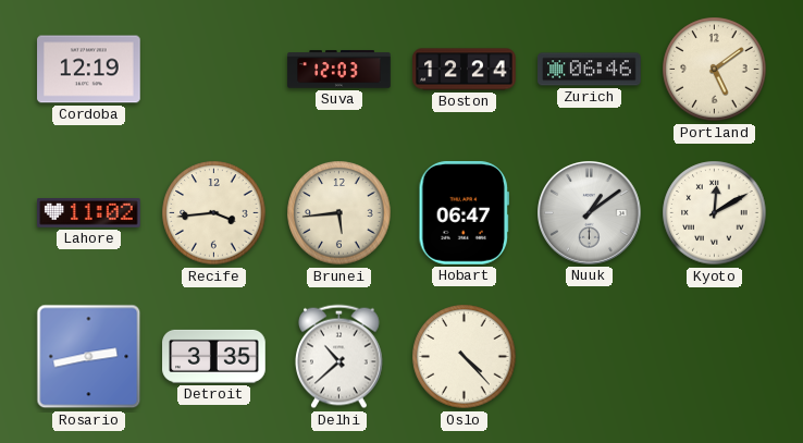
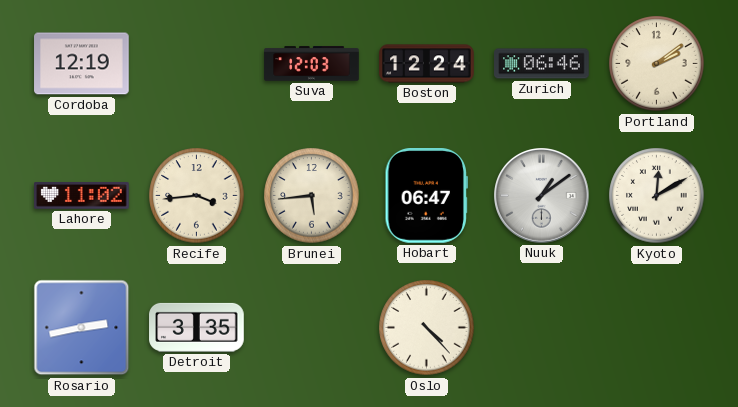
Portland: 5:09 -> 2:09 (657, 64)
Delhi: 10:38 -> none (339, 357)
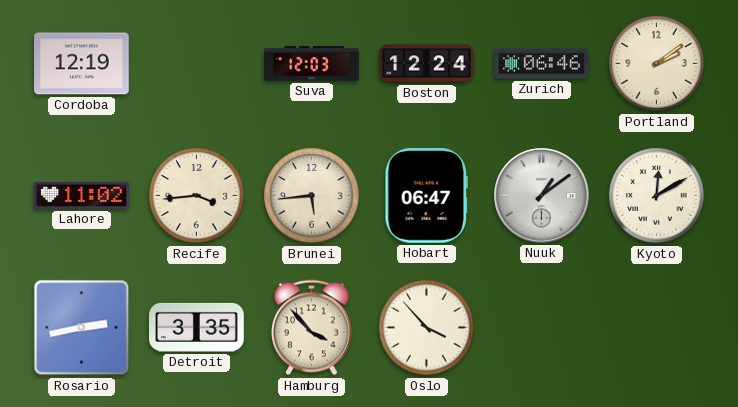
Hamburg: none -> 3:53 (312, 328)
Oslo: 4:23 -> 3:53 (427, 328)
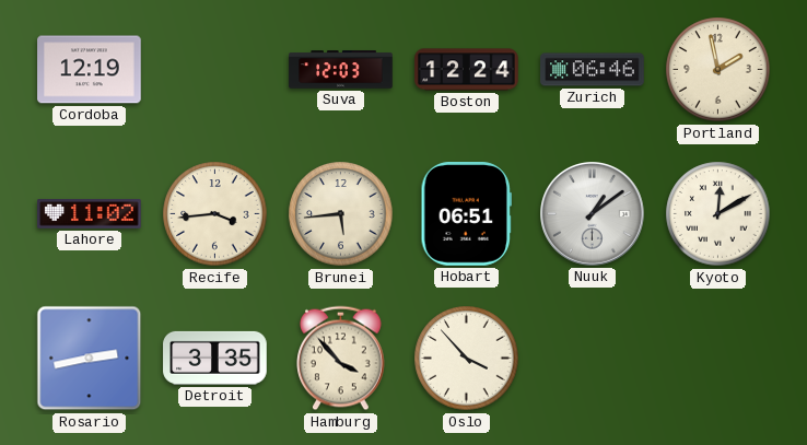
Portland: 2:09 -> 1:58 (718, 70)
Hobart: 06:47 -> 06:51 (466, 214)
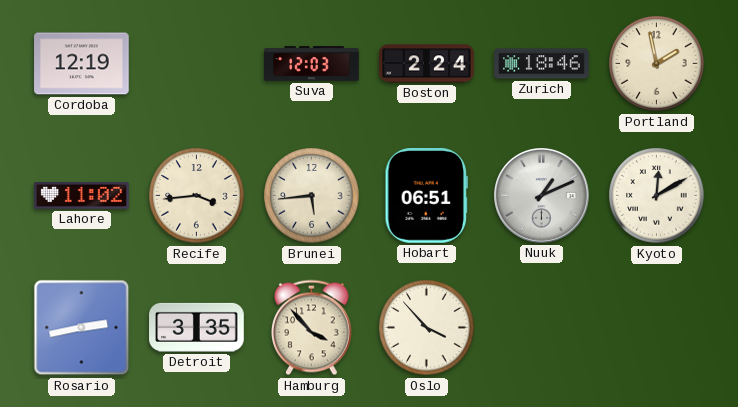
Boston: 12:24 -> 2:24 (427, 64)
Zurich: 06:46 -> 18:46 (542, 64)
Nuuk: 1:09 -> 1:11 (542, 196)
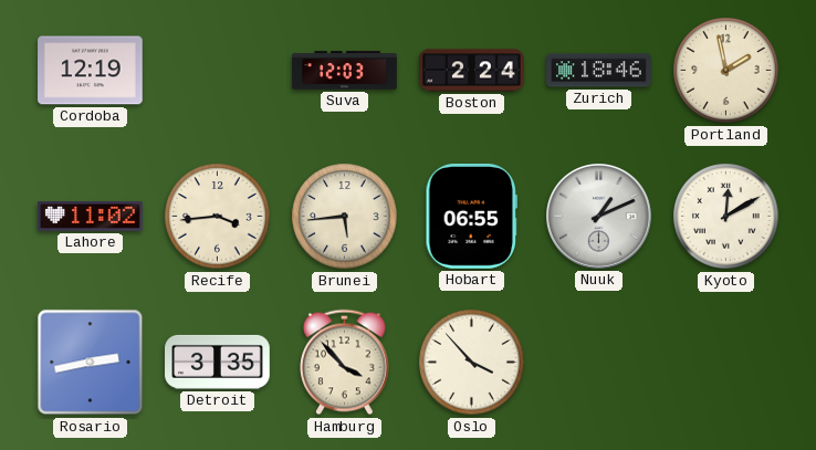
Hobart: 06:51 -> 06:55 (471, 217)
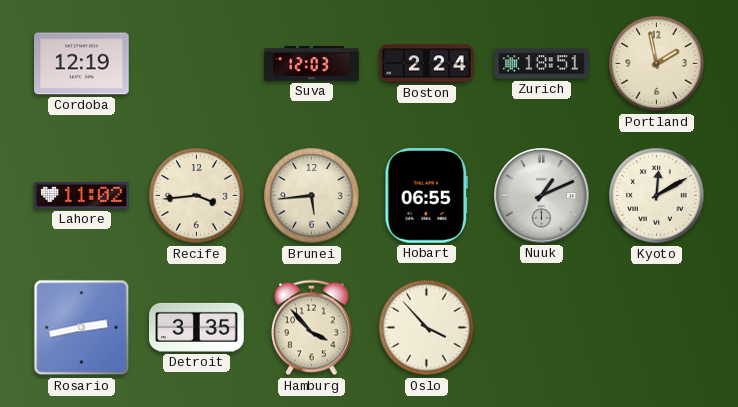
Zurich: 18:46 -> 18:51 (542, 64)
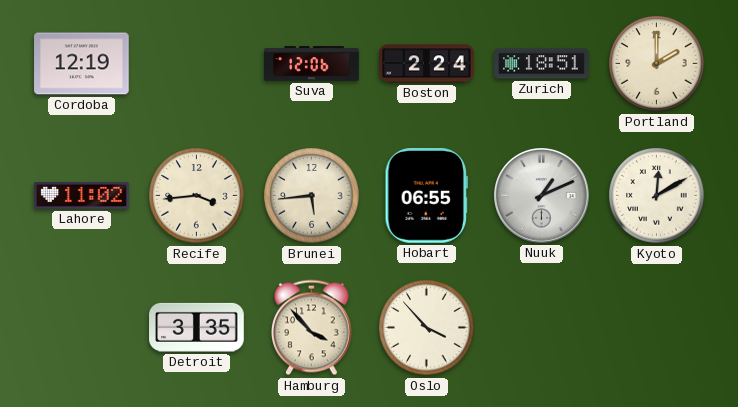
Suva: 12:03 -> 12:06 (312, 64)
Portland: 1:58 -> 2:00 (657, 64)
Rosario: 2:43 -> none (82, 328)
